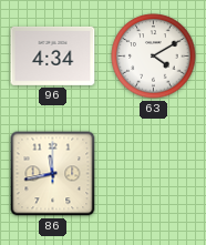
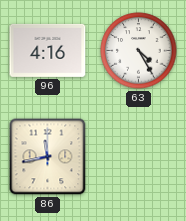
96: 4:34 -> 4:16 (48, 50)
63: 4:10 -> 4:25 (139, 51)
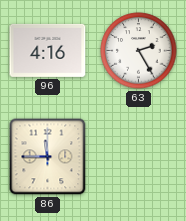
63: 4:25 -> 2:25 (139, 51)
86: 11:43 -> 11:45 (48, 157)
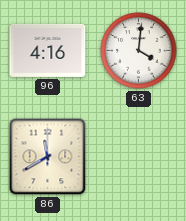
63: 2:25 -> 4:01 (139, 51)
86: 11:45 -> 11:40 (48, 157)
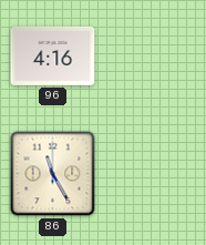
63: 4:01 -> none (139, 51)
86: 11:40 -> 11:25 (53, 174)
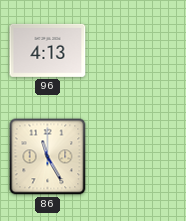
96: 4:16 -> 4:13 (48, 50)
